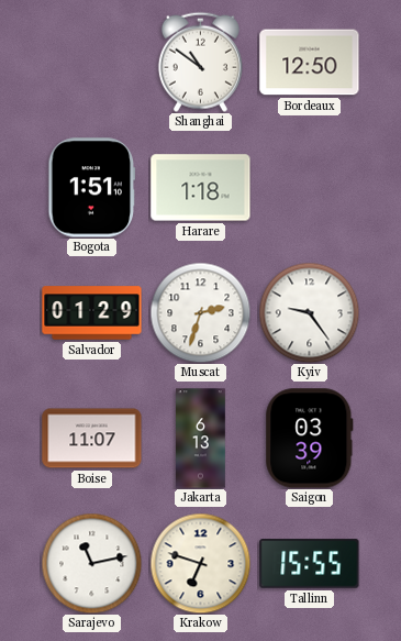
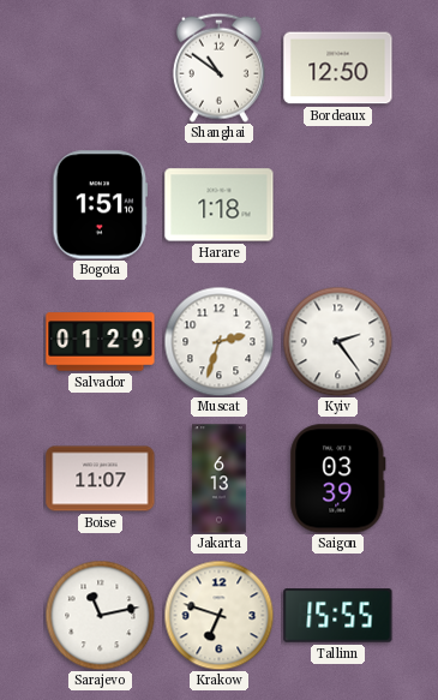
Kyiv: 9:24 -> 2:24 (337, 341)
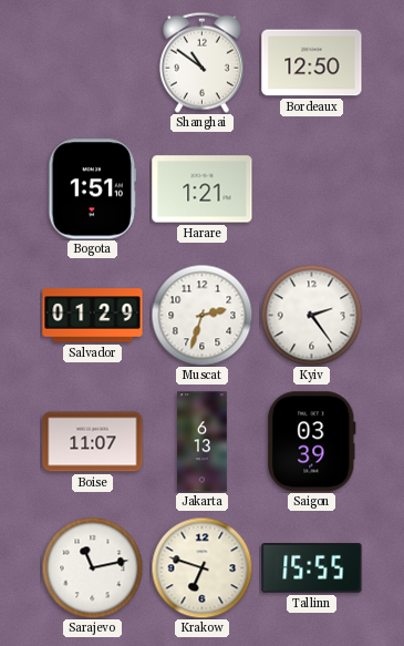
Harare: 1:18 -> 1:21 (203, 189)
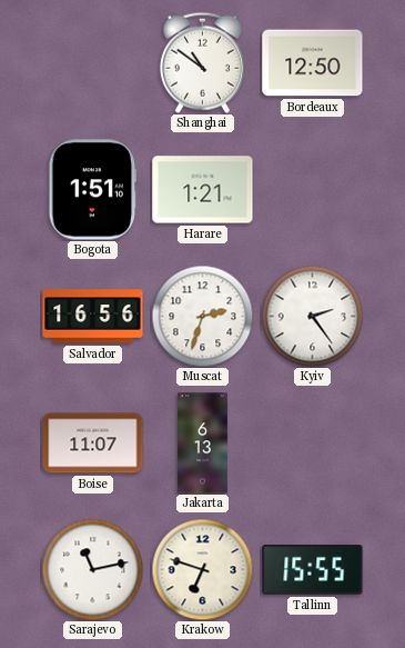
Salvador: 01:29 -> 16:56 (93, 317)
Saigon: 03:39 -> none (312, 442)
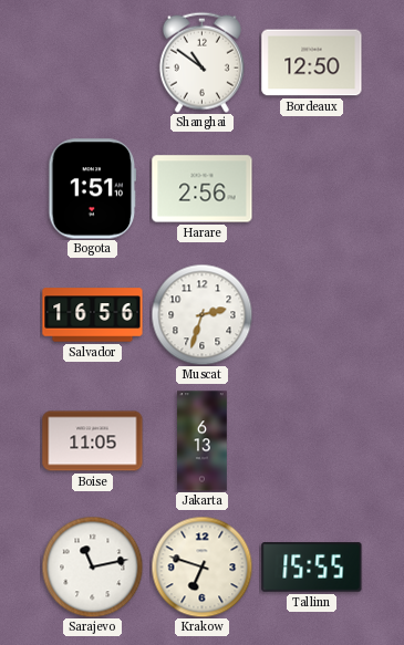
Harare: 1:21 -> 2:56 (203, 189)
Kyiv: 2:24 -> none (312, 316)
Boise: 11:07 -> 11:05 (93, 441)
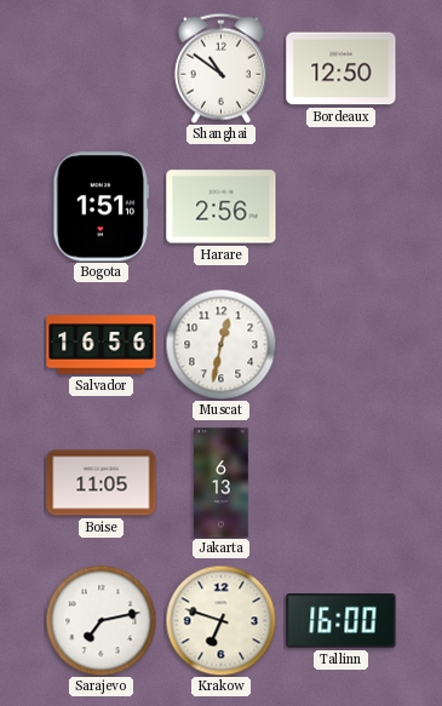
Muscat: 2:33 -> 12:32 (220, 344)
Sarajevo: 11:13 -> 7:13 (101, 620)
Tallinn: 15:55 -> 16:00 (341, 621)
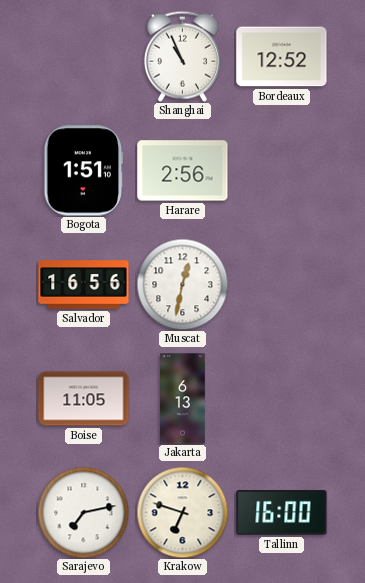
Shanghai: 10:51 -> 10:56 (182, 56)
Bordeaux: 12:50 -> 12:52 (282, 57)
